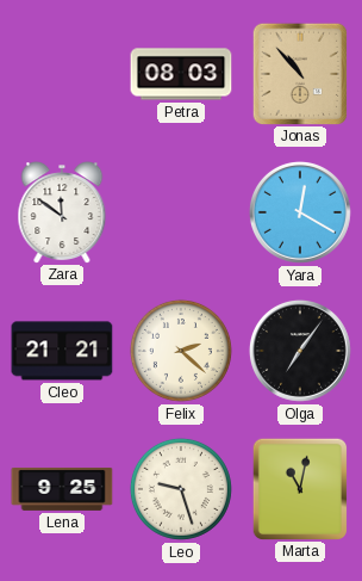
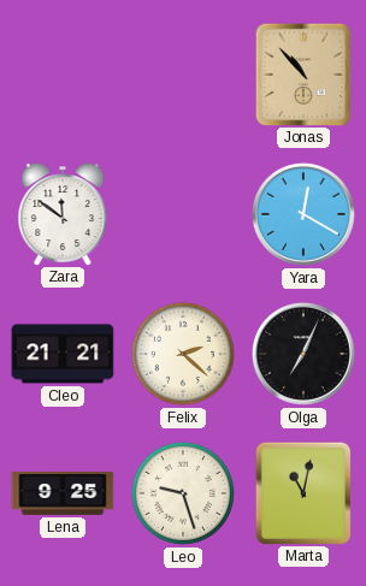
Petra: 08:03 -> none (181, 74)
Olga: 7:06 -> 7:04 (303, 354)
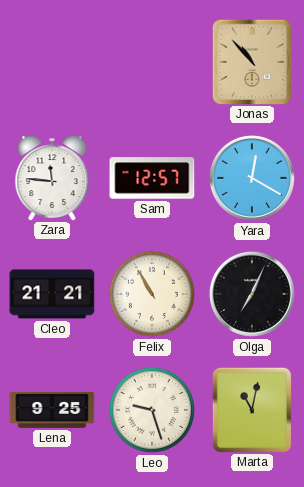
Zara: 11:51 -> 11:46 (52, 178)
Sam: none -> 12:57 (152, 178)
Felix: 2:22 -> 10:55 (152, 294)
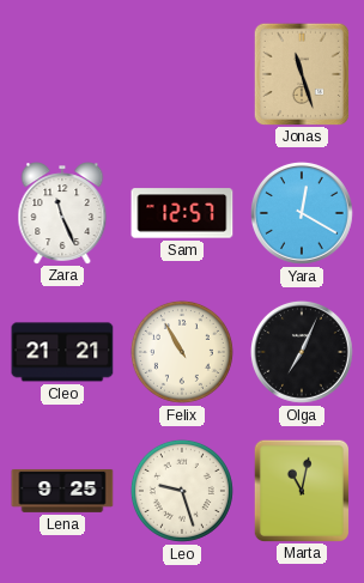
Jonas: 10:53 -> 11:27 (301, 73)
Zara: 11:46 -> 11:26 (62, 213)
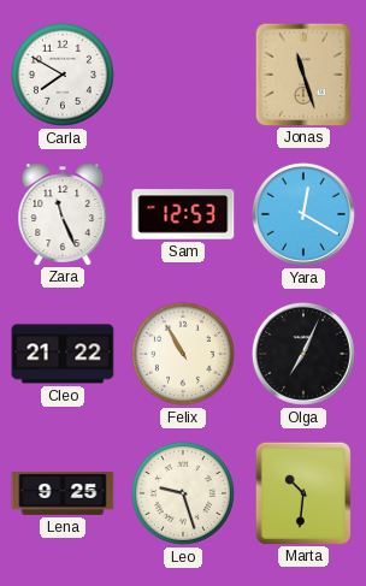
Carla: none -> 7:50 (63, 75)
Sam: 12:57 -> 12:53 (183, 214)
Cleo: 21:21 -> 21:22 (63, 354)
Marta: 11:02 -> 10:31 (302, 492)
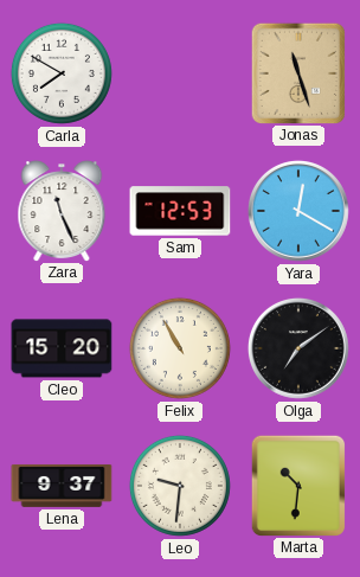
Cleo: 21:22 -> 15:20 (62, 348)
Olga: 7:04 -> 7:09 (298, 348)
Lena: 9:25 -> 9:37 (62, 486)
Leo: 9:27 -> 9:31 (180, 486)
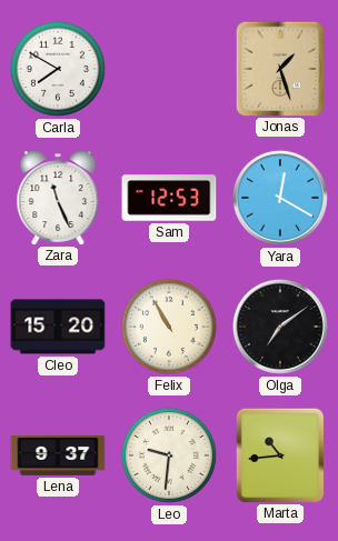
Jonas: 11:27 -> 1:27 (279, 68)
Marta: 10:31 -> 10:44 (279, 454)
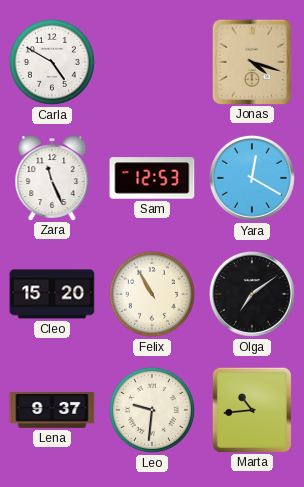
Carla: 7:50 -> 4:50 (52, 62)
Jonas: 1:27 -> 4:18 (251, 61)
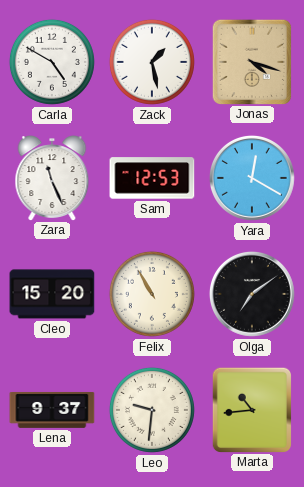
Zack: none -> 1:28 (152, 62)
